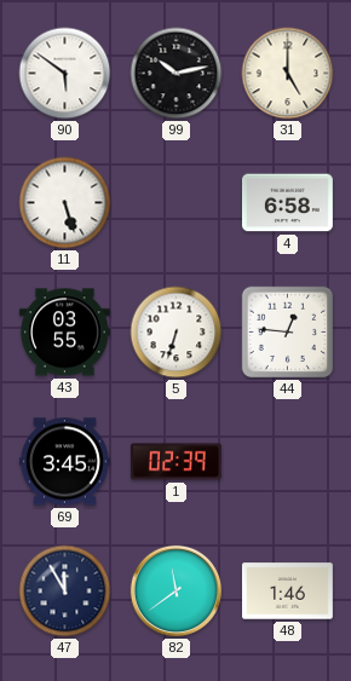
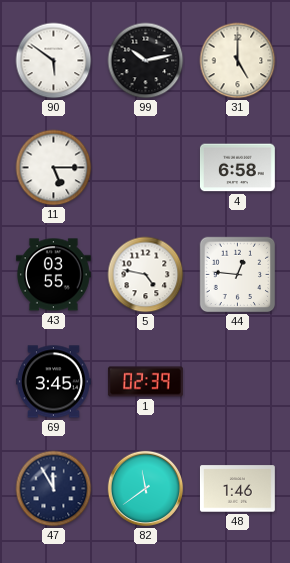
11: 5:27 -> 5:15 (54, 168)
5: 6:33 -> 4:47 (146, 275)
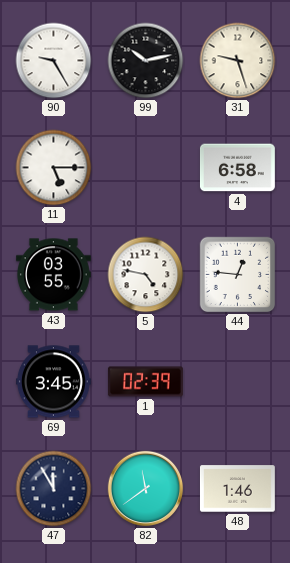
90: 5:51 -> 9:25 (54, 61)
31: 5:00 -> 9:27 (238, 61)
